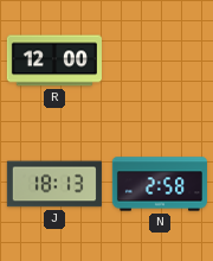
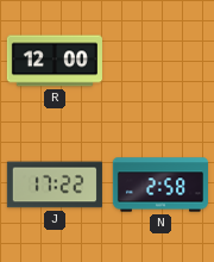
J: 18:13 -> 17:22 (55, 185)
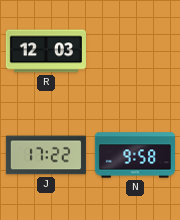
R: 12:00 -> 12:03 (46, 51)
N: 2:58 -> 9:58 (135, 155)
